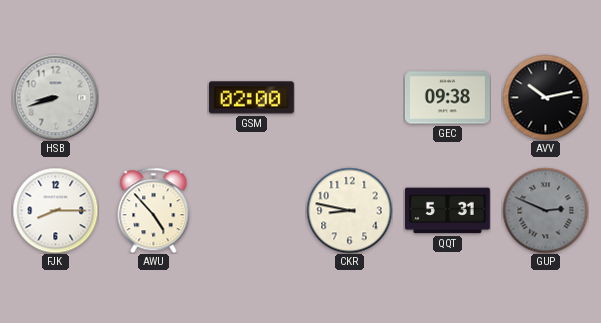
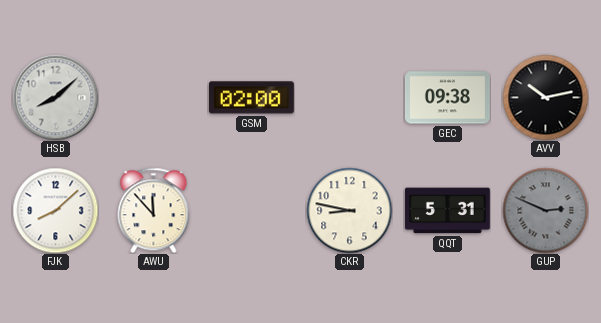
HSB: 8:42 -> 8:08 (55, 97)
FJK: 8:15 -> 8:08 (55, 210)
AWU: 4:53 -> 11:53 (154, 210)
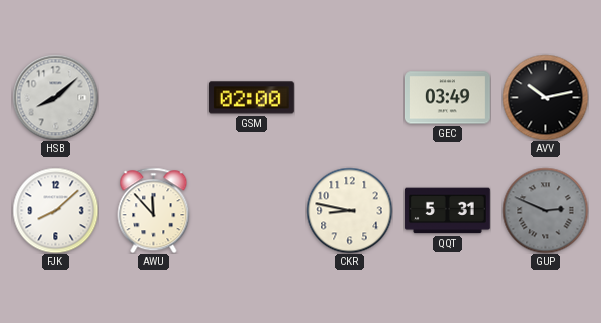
GEC: 09:38 -> 03:49 (447, 98)
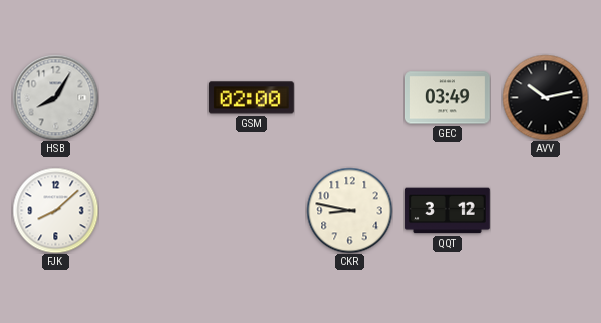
HSB: 8:08 -> 8:05 (55, 97)
AWU: 11:53 -> none (154, 210)
QQT: 5:31 -> 3:12 (447, 211)
GUP: 2:49 -> none (545, 210)
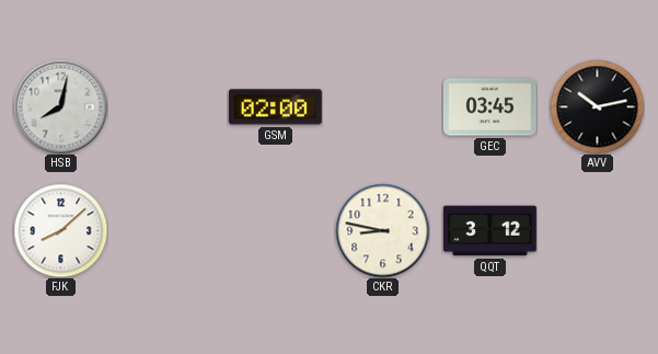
HSB: 8:05 -> 8:02 (60, 106)
GEC: 03:49 -> 03:45 (489, 107)
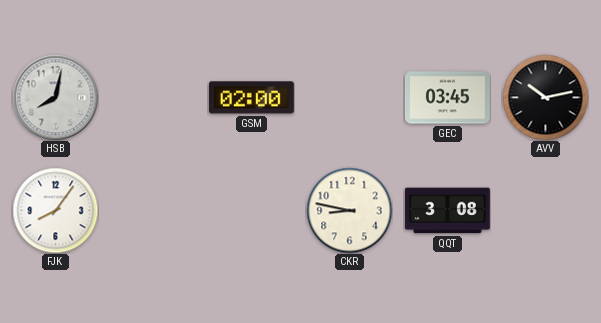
FJK: 8:08 -> 8:06 (55, 210)
QQT: 3:12 -> 3:08 (447, 211)
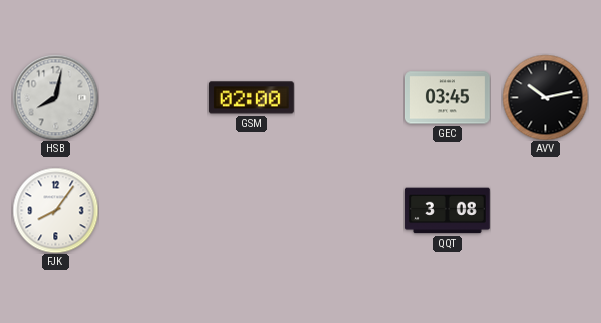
CKR: 8:47 -> none (349, 210)
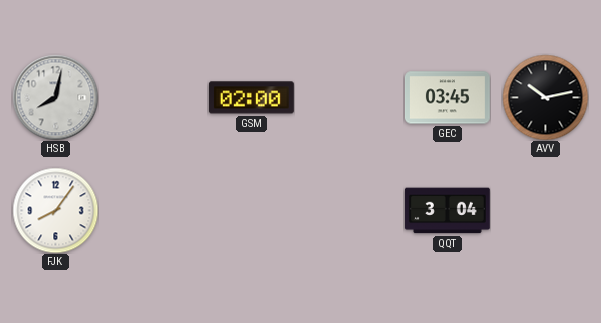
QQT: 3:08 -> 3:04 (447, 211)
